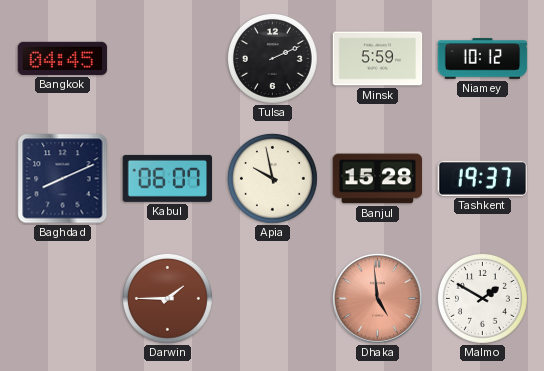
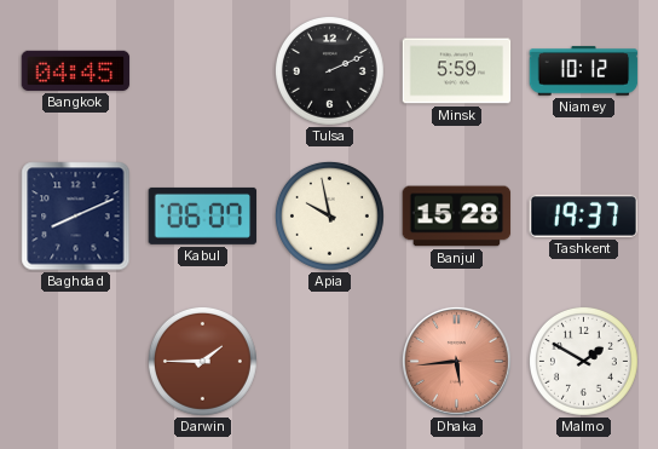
Dhaka: 4:59 -> 5:44 (456, 361)
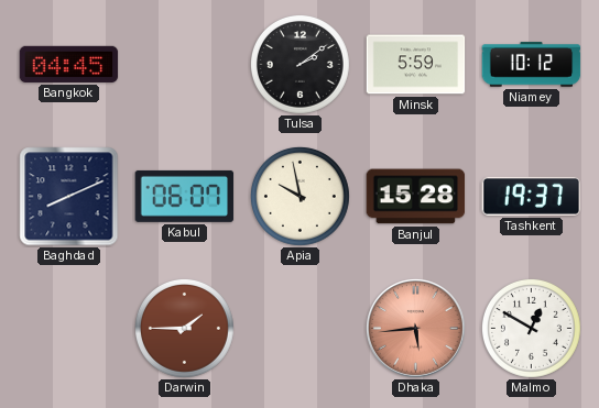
Tulsa: 2:11 -> 2:09 (299, 64)
Malmo: 1:50 -> 12:50 (531, 328)
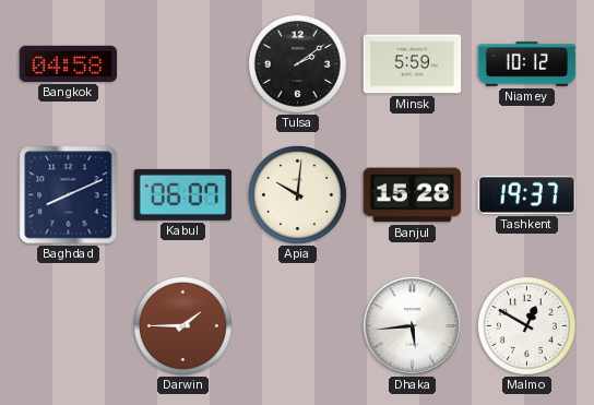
Bangkok: 04:45 -> 04:58 (69, 63)
Apia: 9:58 -> 10:01 (297, 194)
Dhaka dial: salmon -> white (412, 325)
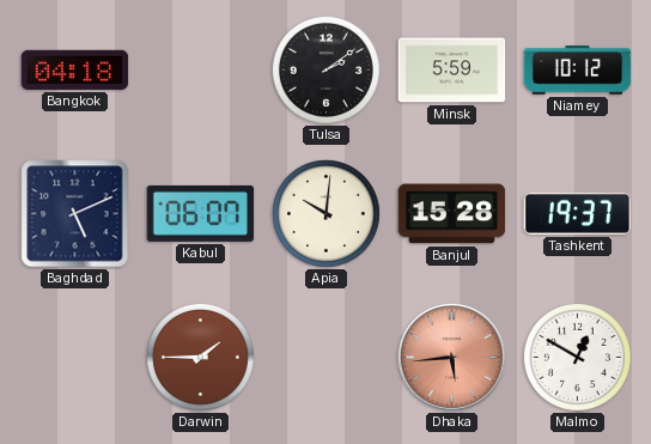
Bangkok: 04:58 -> 04:18 (75, 69)
Baghdad: 8:11 -> 5:11 (75, 214)
Dhaka dial: white -> salmon (451, 357)
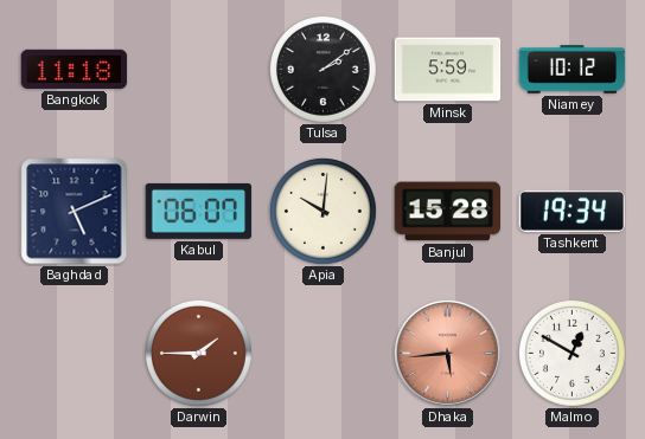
Bangkok: 04:18 -> 11:18 (75, 69)
Tashkent: 19:37 -> 19:34 (573, 211)
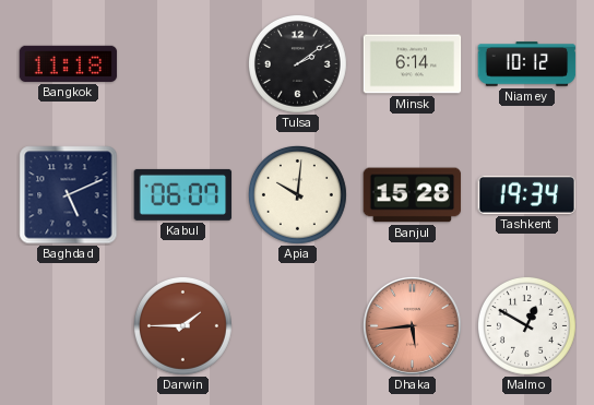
Minsk: 5:59 -> 6:14 (413, 64)
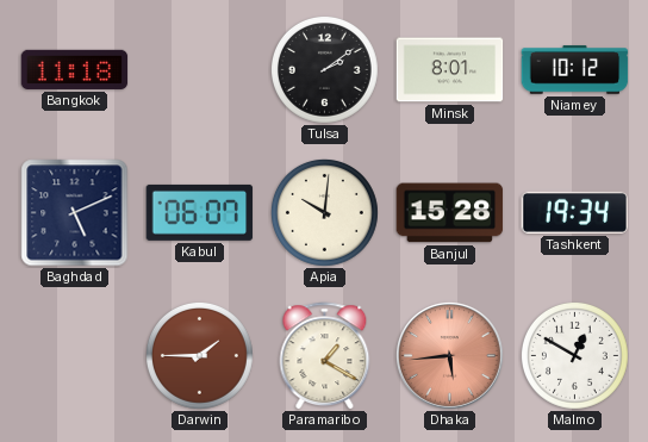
Minsk: 6:14 -> 8:01 (450, 70)
Paramaribo: none -> 1:20 (325, 356)
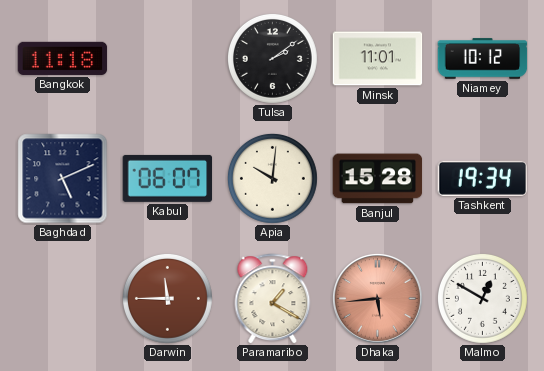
Minsk: 8:01 -> 11:01 (378, 59)
Darwin: 1:45 -> 11:45 (167, 298)
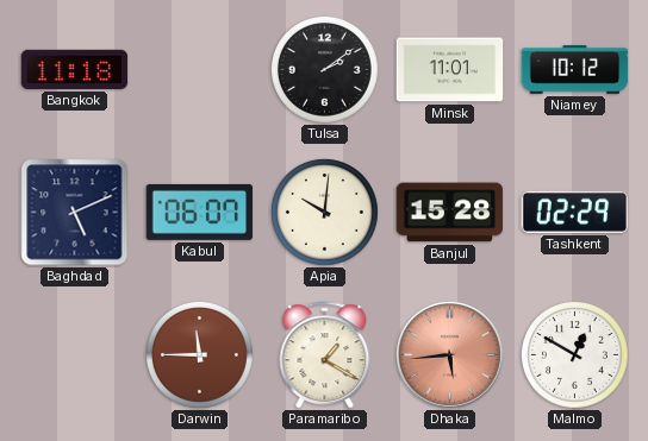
Tashkent: 19:34 -> 02:29 (575, 212)
